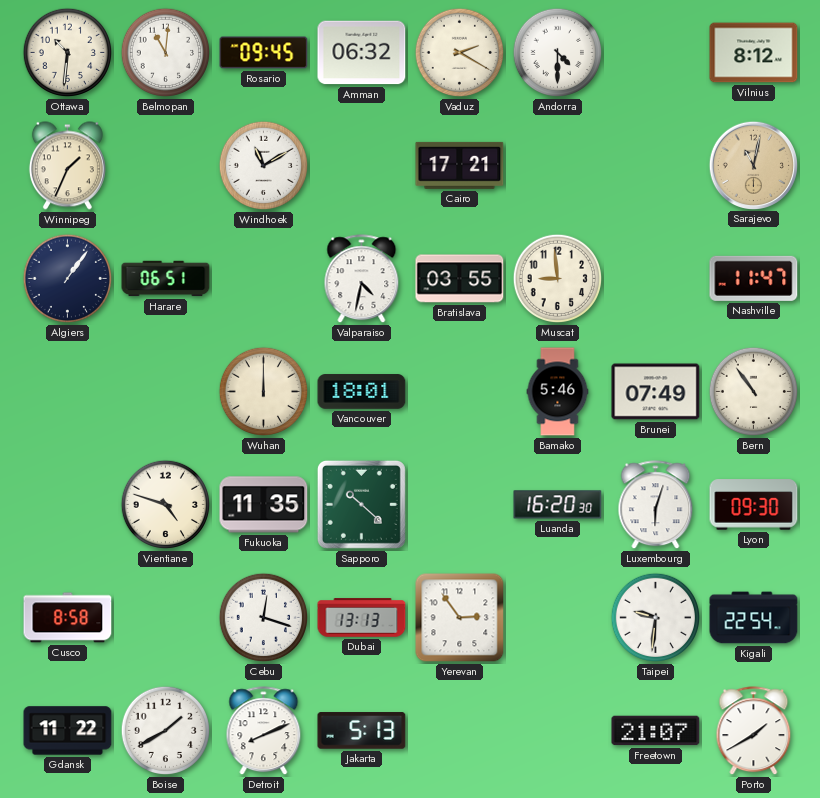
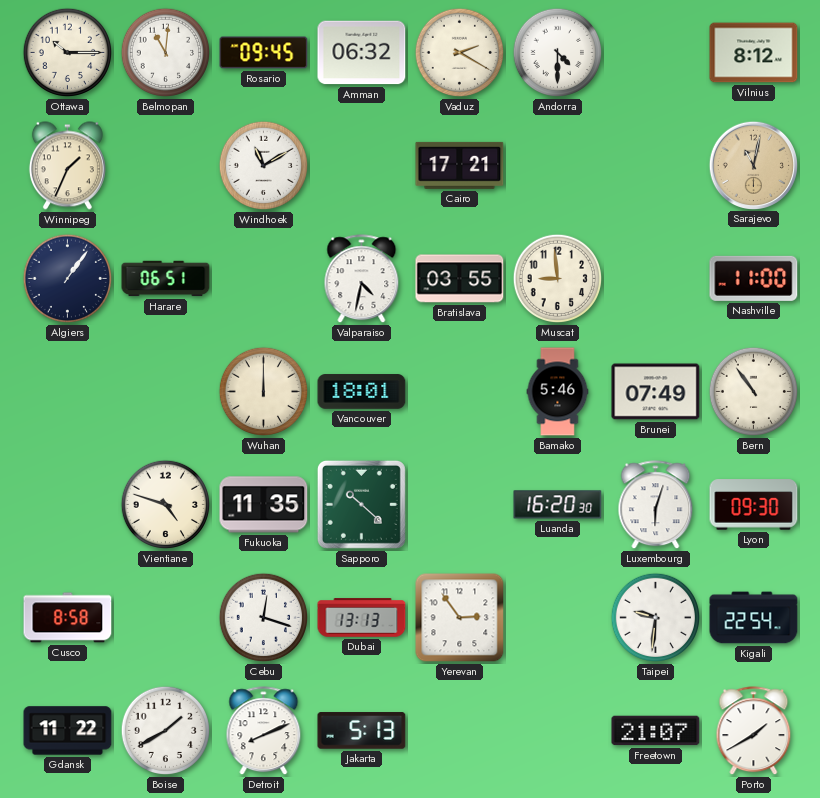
Ottawa: 10:31 -> 10:15 (68, 53)
Nashville: 11:47 -> 11:00 (754, 278)
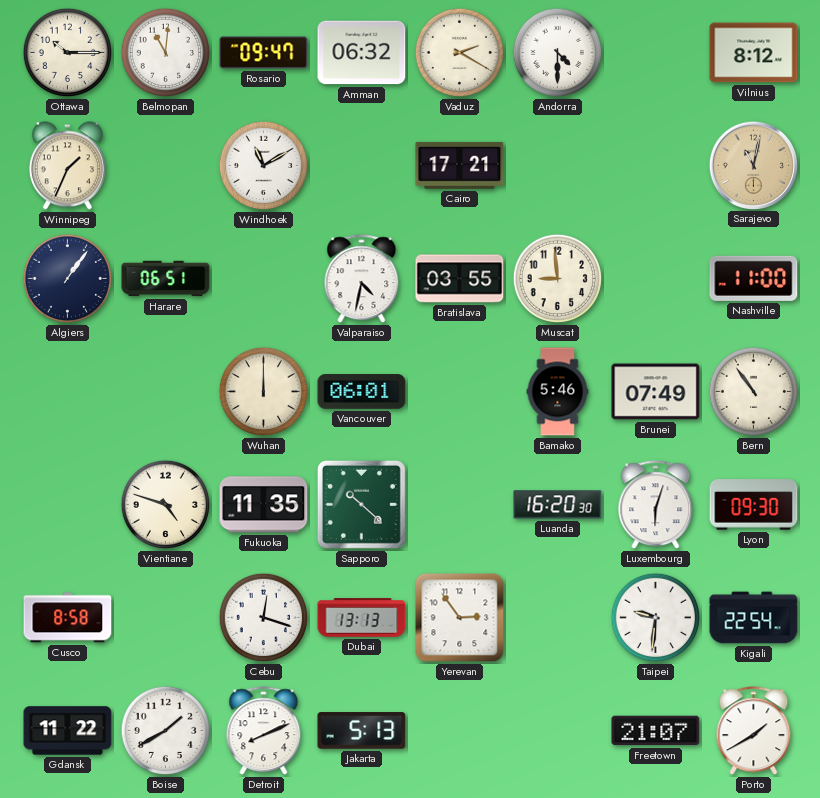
Rosario: 09:45 -> 09:47 (264, 53)
Vancouver: 18:01 -> 06:01 (362, 392)
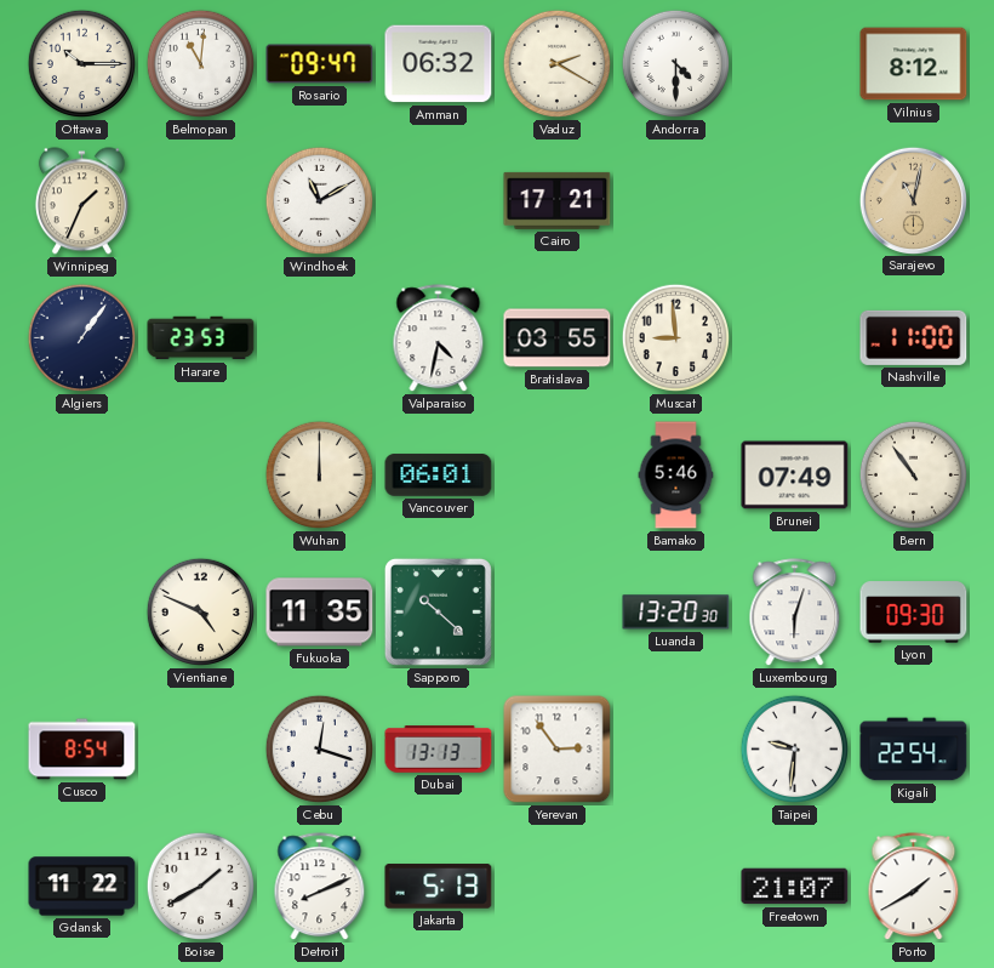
Harare: 06:51 -> 23:53 (201, 338)
Vientiane: 4:48 -> 4:49 (201, 613)
Luanda: 16:20 -> 13:20 (676, 613)
Cusco: 8:58 -> 8:54 (82, 750)
